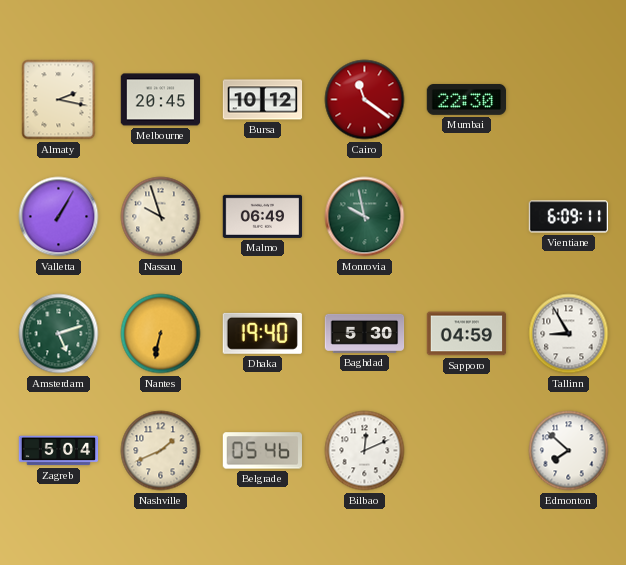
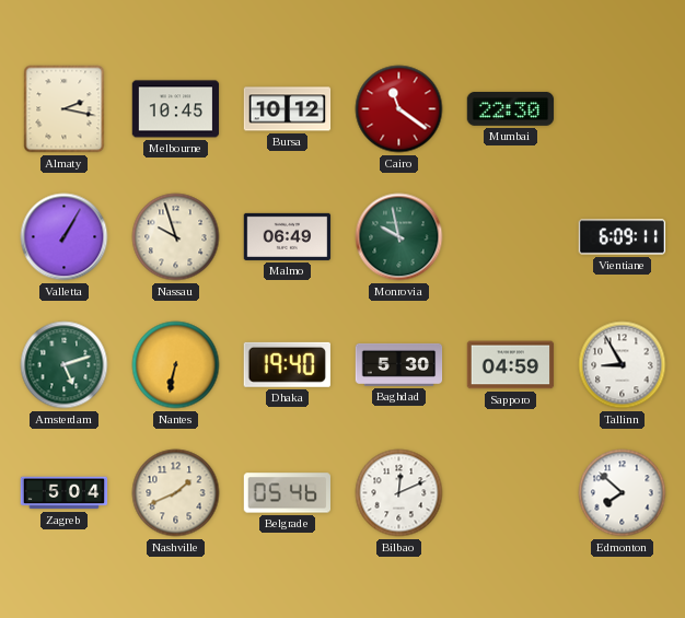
Melbourne: 20:45 -> 10:45 (176, 109)
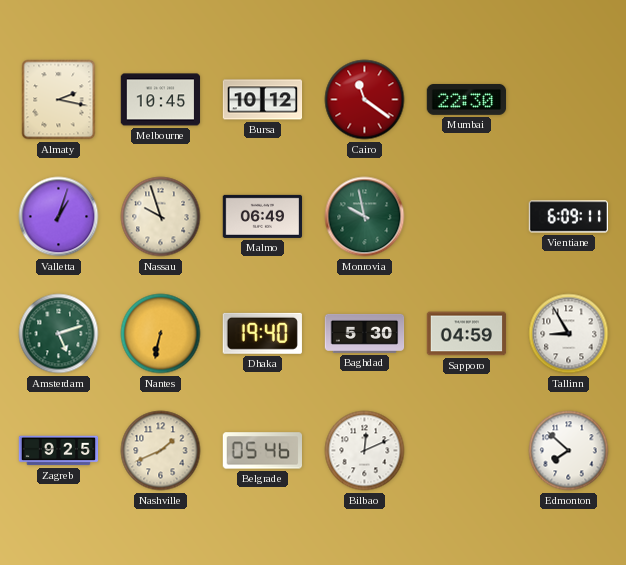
Valletta: 1:05 -> 1:03 (59, 217)
Zagreb: 5:04 -> 9:25 (59, 451)
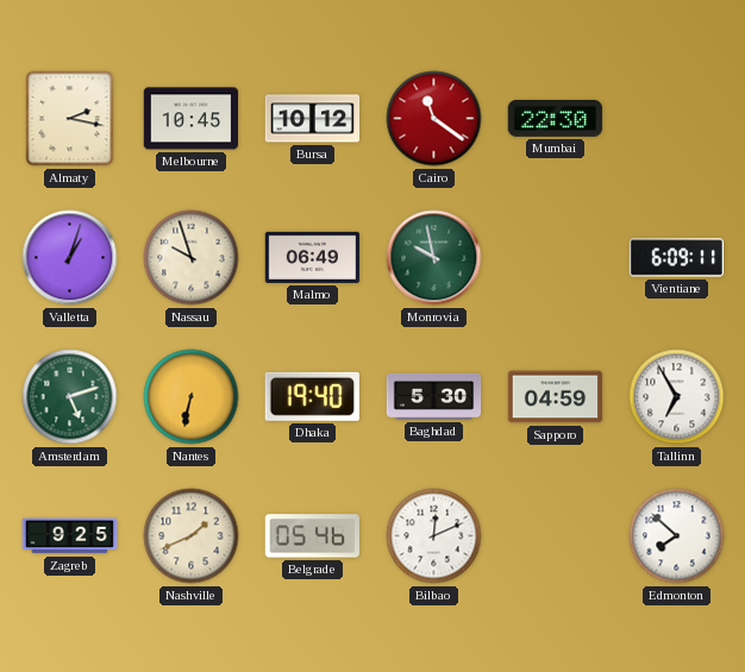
Tallinn: 8:55 -> 6:55 (677, 397)
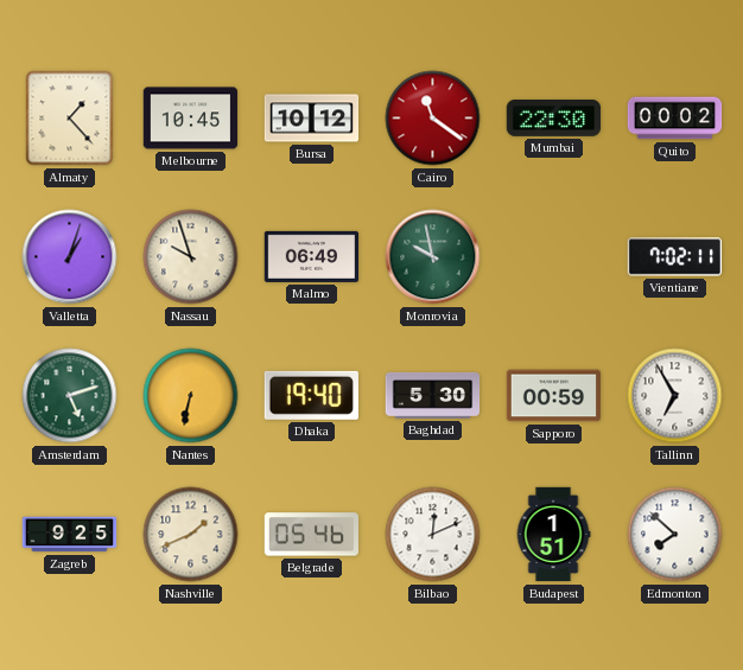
Almaty: 2:17 -> 1:23 (70, 119)
Quito: none -> 00:02 (675, 119)
Vientiane: 6:09 -> 7:02 (675, 257)
Sapporo: 04:59 -> 00:59 (554, 396)
Budapest: none -> 1:51 (553, 535)
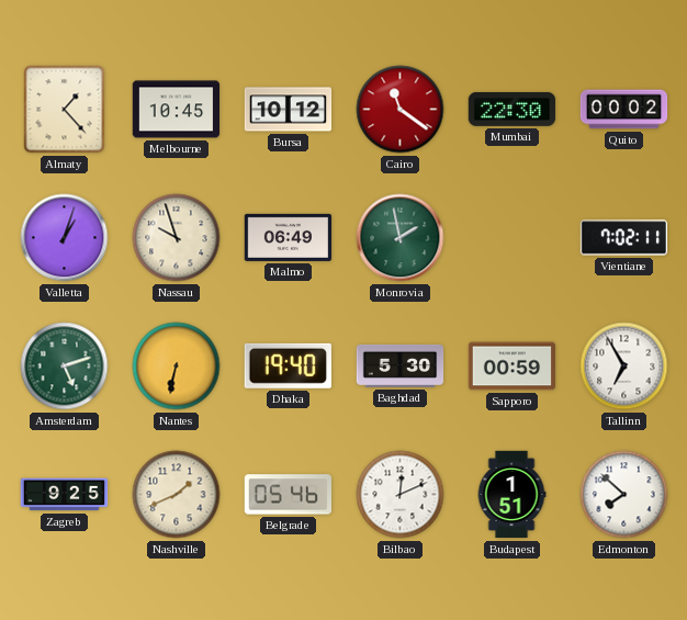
Monrovia: 9:58 -> 1:58 (401, 238)
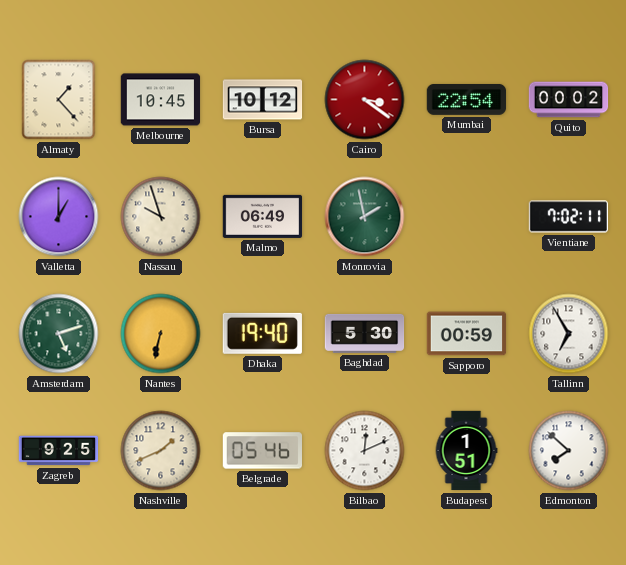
Cairo: 11:21 -> 3:21 (365, 100)
Mumbai: 22:30 -> 22:54 (467, 100)
Valletta: 1:03 -> 1:00 (59, 217)
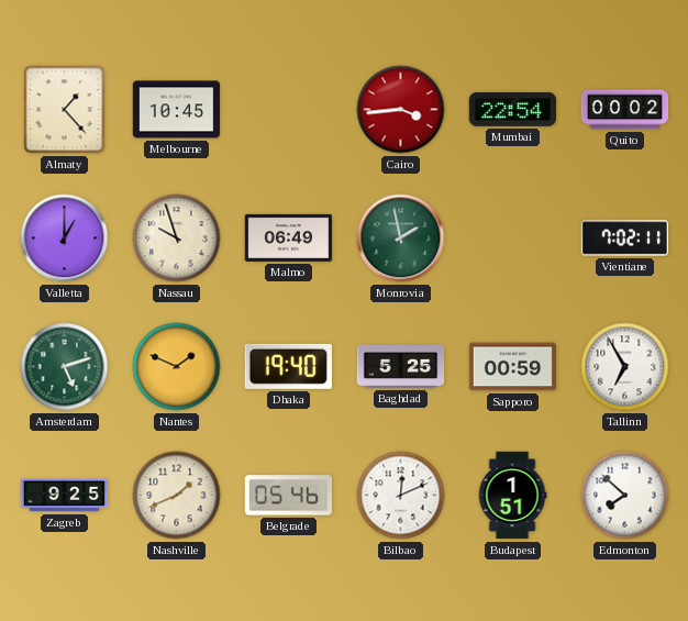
Bursa: 10:12 -> none (263, 100)
Cairo: 3:21 -> 3:44 (401, 110)
Nantes: 6:32 -> 1:49 (177, 367)
Baghdad: 5:30 -> 5:25 (401, 366)
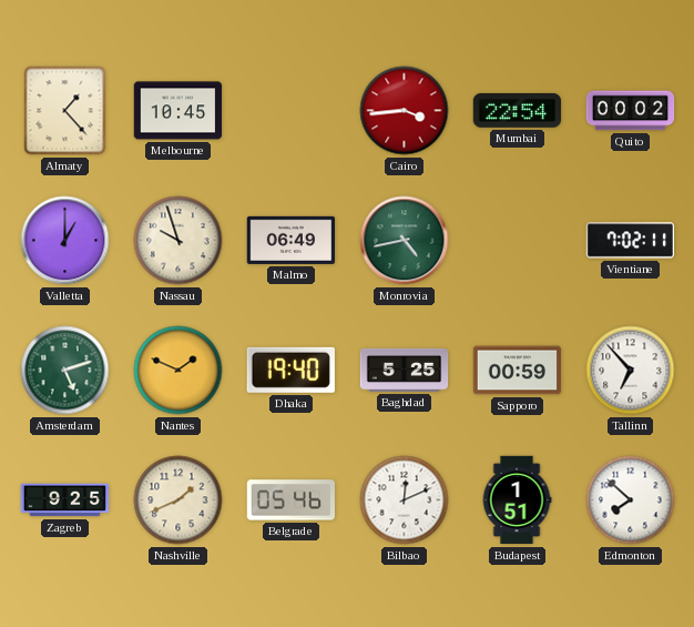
Monrovia: 1:58 -> 4:43 (405, 241)
Tallinn: 6:55 -> 6:53 (631, 371)
